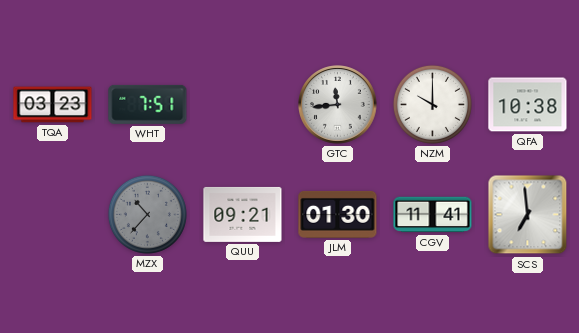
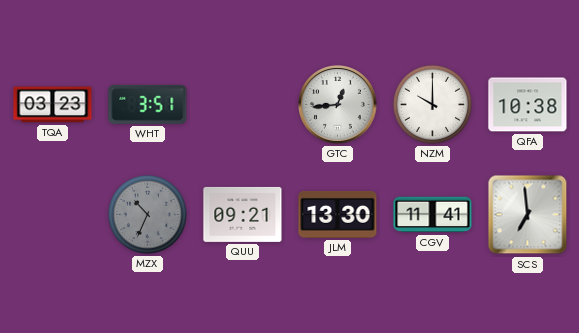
WHT: 7:51 -> 3:51 (148, 104)
GTC: 11:44 -> 12:44 (338, 105)
MZX: 10:37 -> 10:34 (147, 214)
JLM: 01:30 -> 13:30 (338, 214)
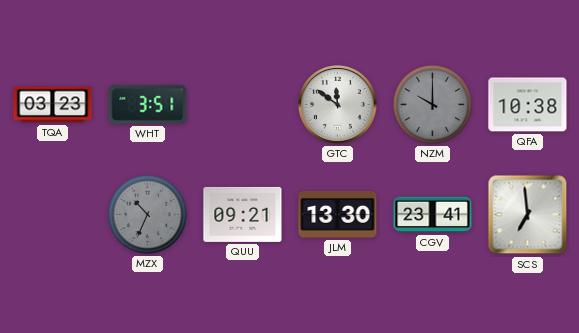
GTC: 12:44 -> 11:51 (338, 105)
NZM dial: white -> grey (432, 104)
CGV: 11:41 -> 23:41 (433, 215)
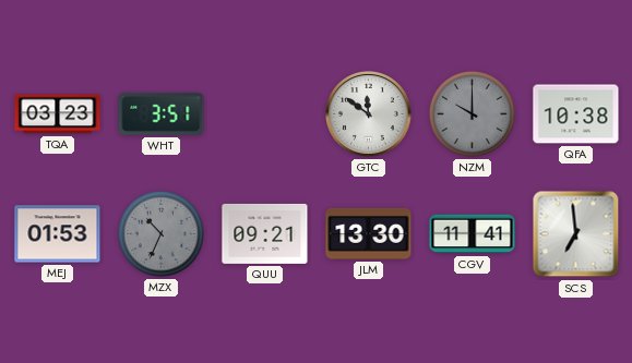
MEJ: none -> 01:53 (58, 234)
CGV: 23:41 -> 11:41 (473, 234)
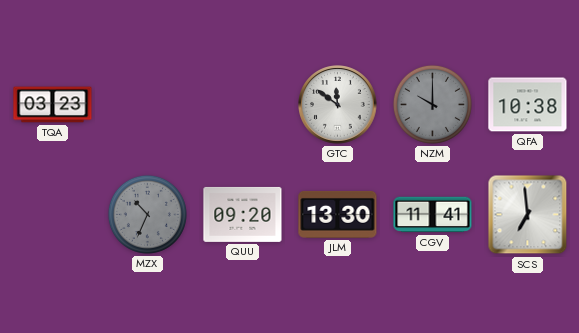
WHT: 3:51 -> none (162, 113)
MEJ: 01:53 -> none (58, 234)
QUU: 09:21 -> 09:20 (243, 214)
